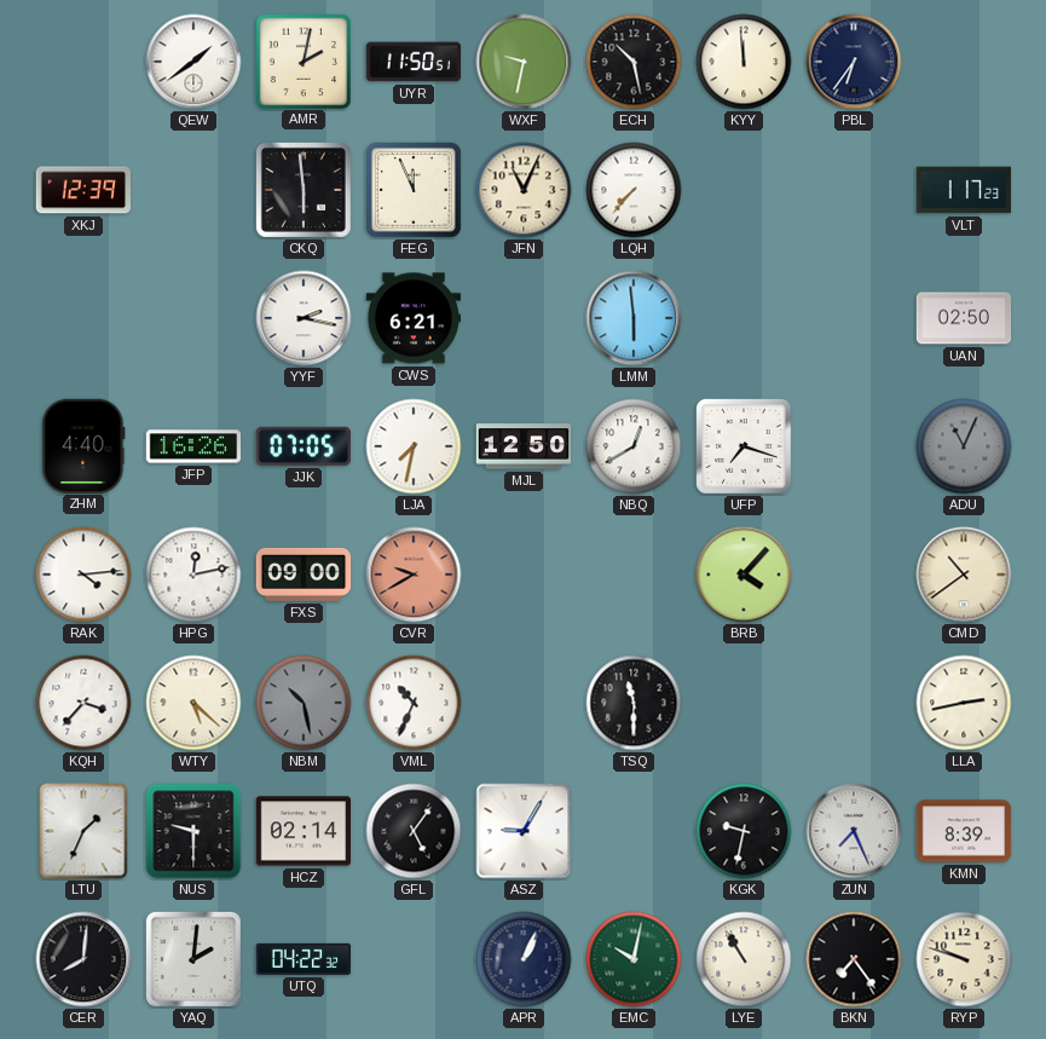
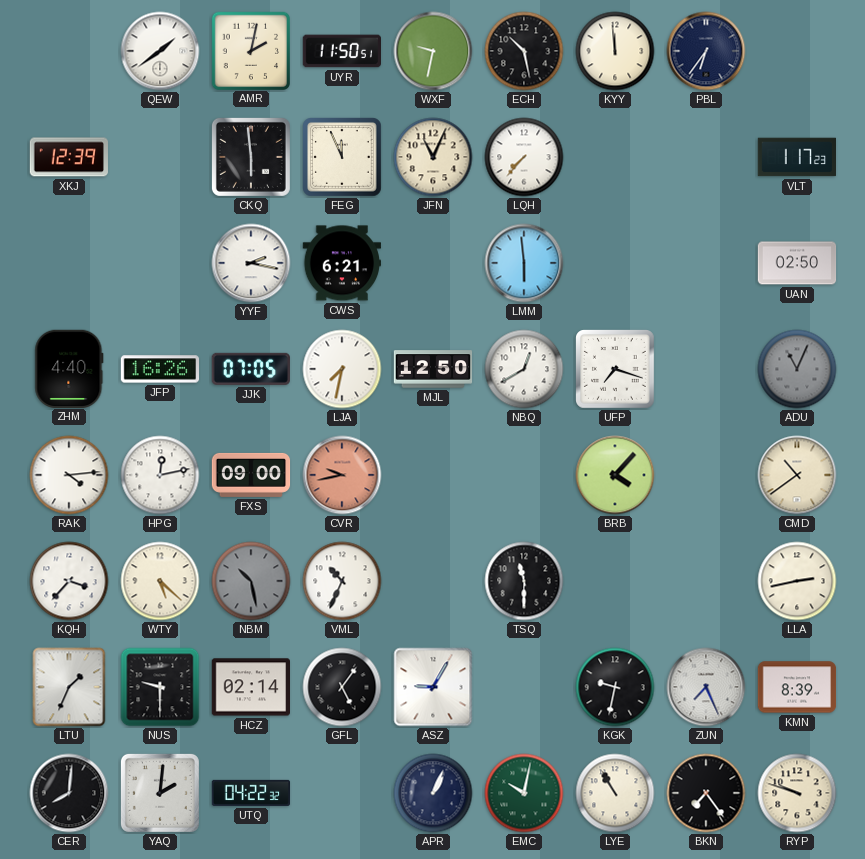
CVR: 9:40 -> 9:43 (342, 475)
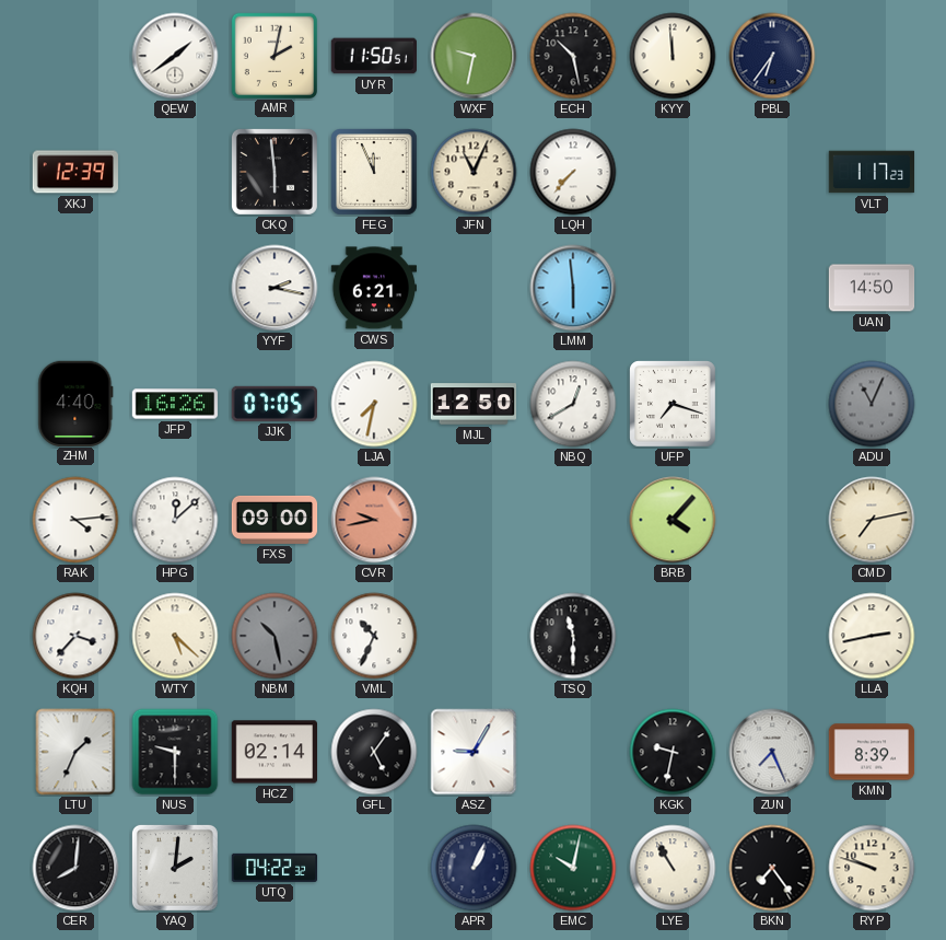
UAN: 02:50 -> 14:50 (872, 288)
HPG: 12:13 -> 12:08 (175, 520)
CMD: 10:39 -> 7:13 (872, 520)
